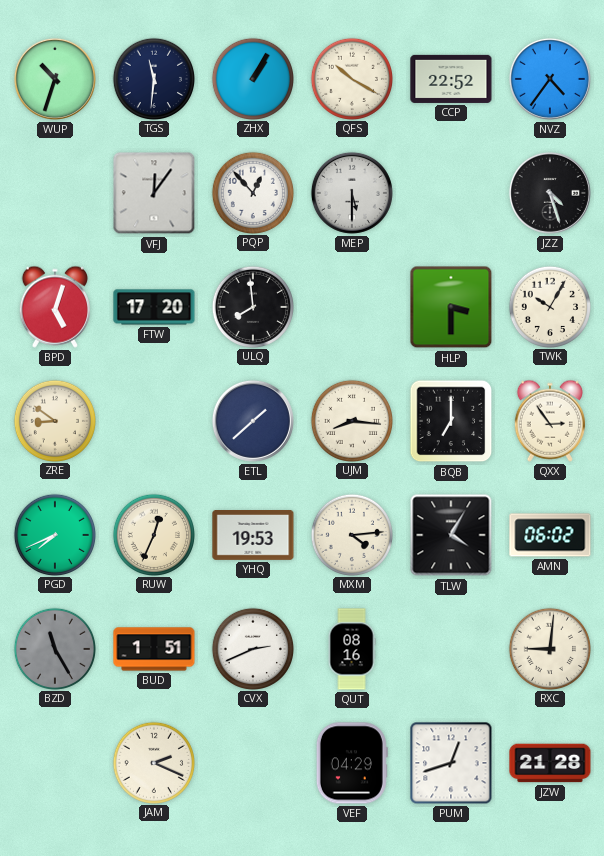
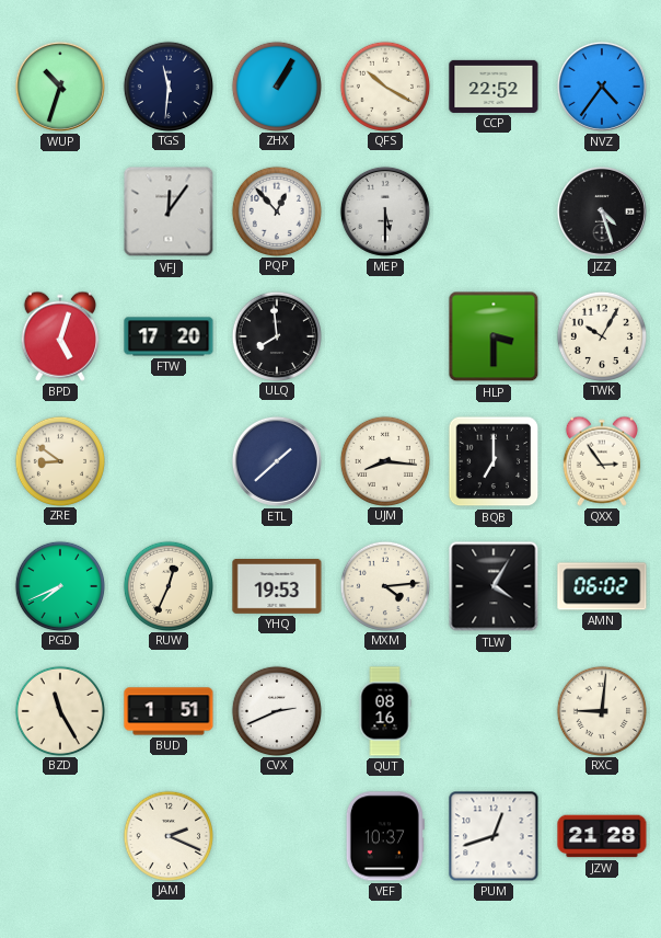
BZD dial: grey -> cream (59, 710)
VEF: 04:29 -> 10:37 (385, 836)
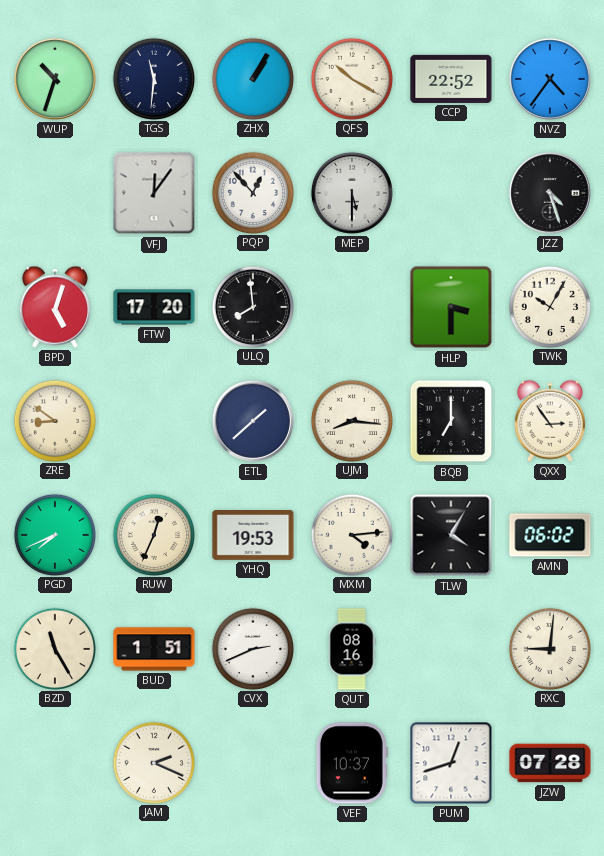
JZW: 21:28 -> 07:28 (550, 763)
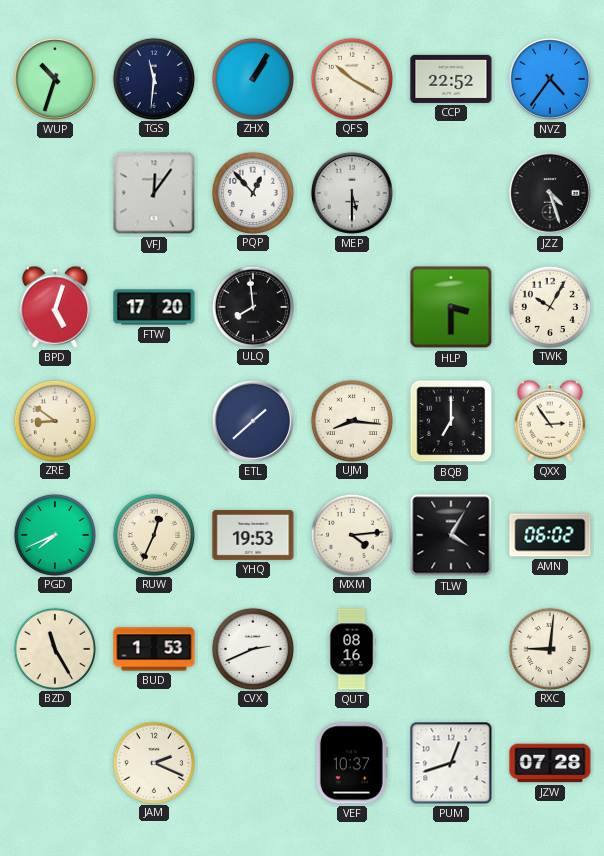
BUD: 1:51 -> 1:53 (154, 649)
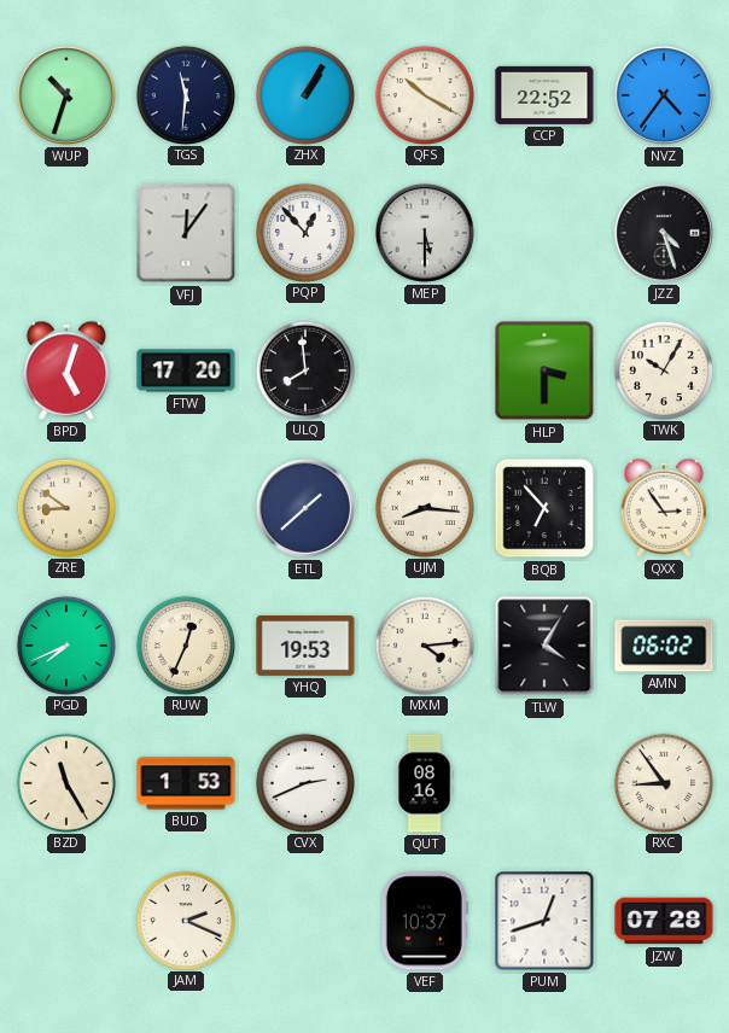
BQB: 7:00 -> 6:53 (544, 508)
RXC: 9:01 -> 8:54 (663, 782)
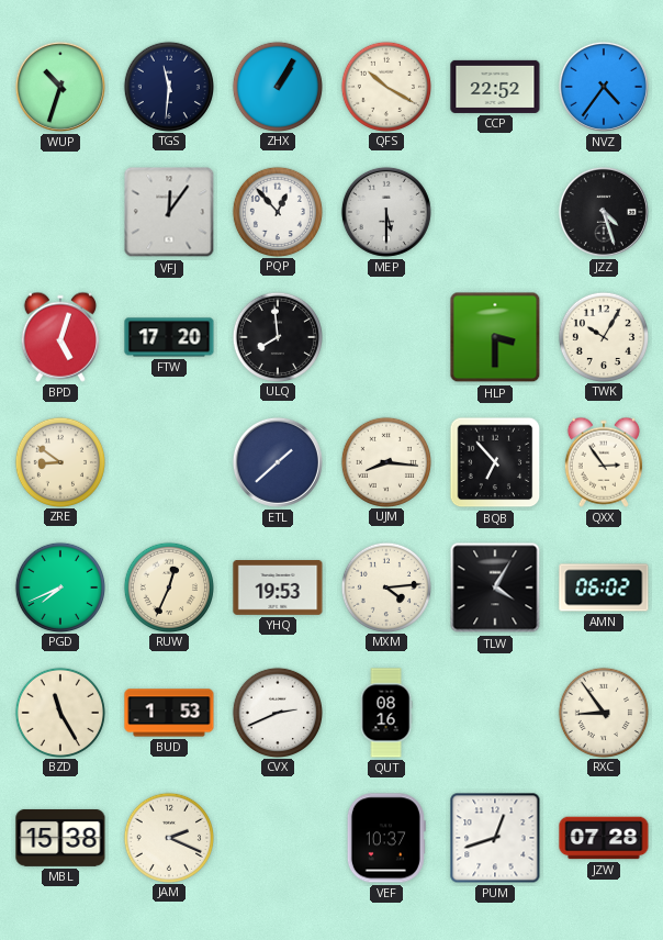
MBL: none -> 15:38 (60, 838)
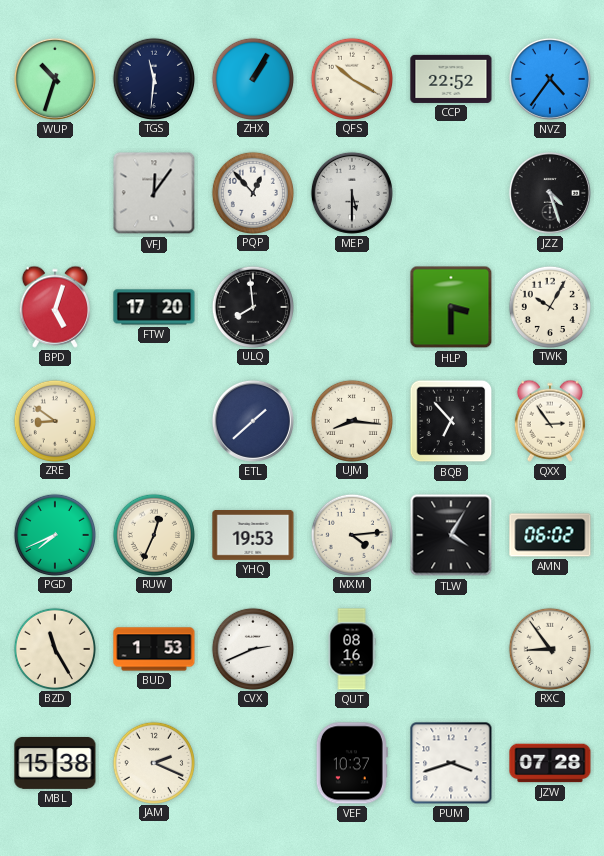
PUM: 12:42 -> 3:42 (451, 763)
